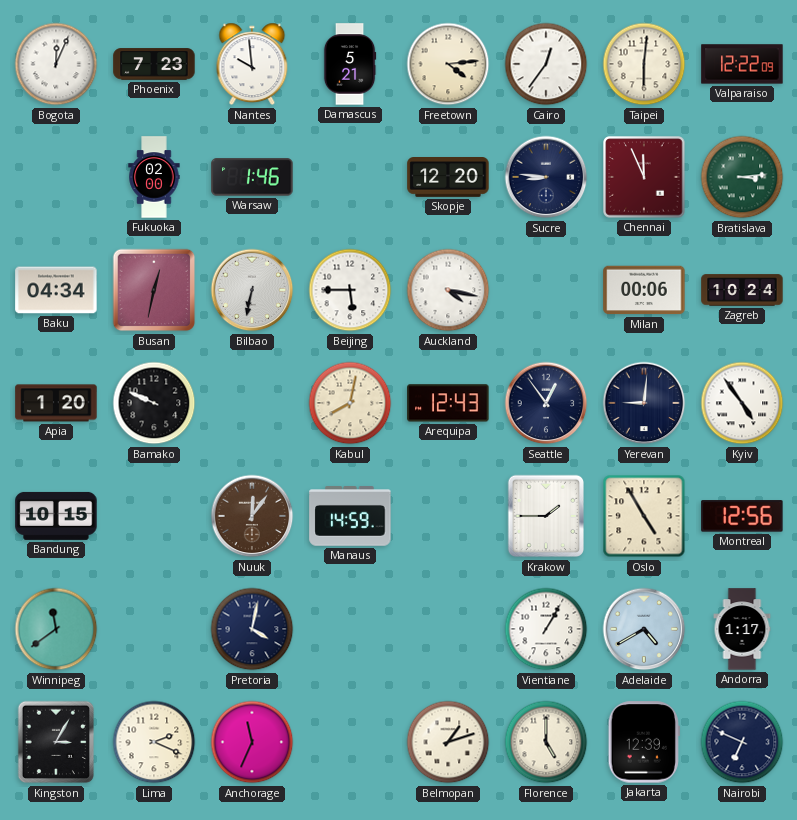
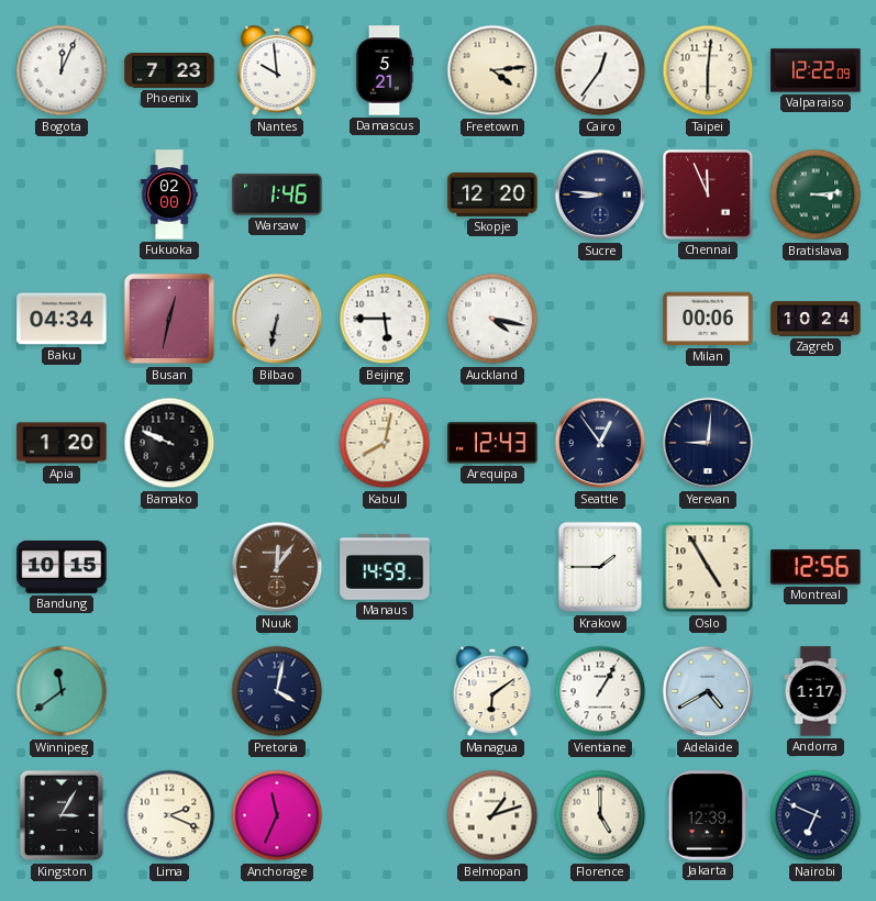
Kyiv: 4:54 -> none (742, 403)
Managua: none -> 6:09 (492, 691)
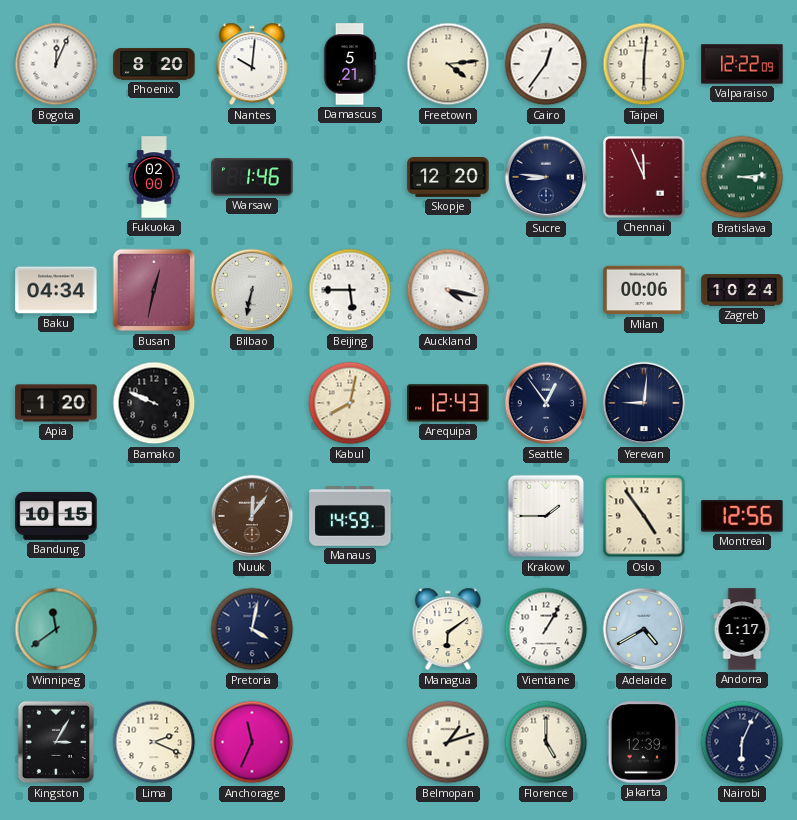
Phoenix: 7:23 -> 8:20 (154, 64)
Nantes: 9:59 -> 10:01 (252, 64)
Oslo: 4:55 -> 4:54 (644, 516)
Nairobi: 6:49 -> 6:04 (742, 742)
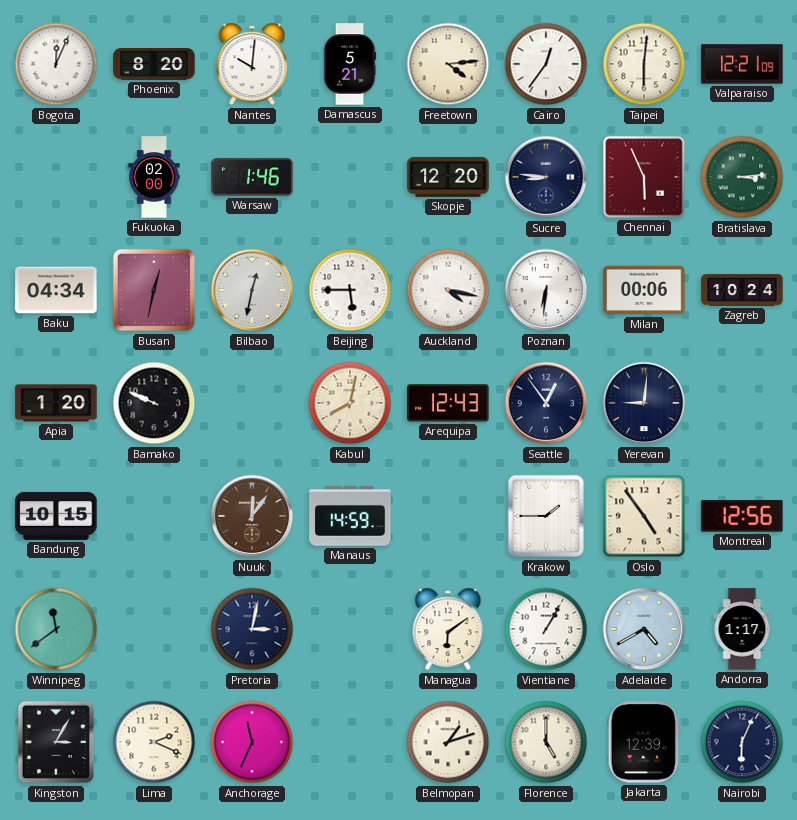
Valparaiso: 12:22 -> 12:21 (742, 64)
Chennai: 11:56 -> 5:56 (644, 177)
Bilbao: 6:32 -> 12:32 (252, 290)
Poznan: none -> 6:31 (546, 290)
Pretoria: 4:02 -> 3:02 (252, 629)
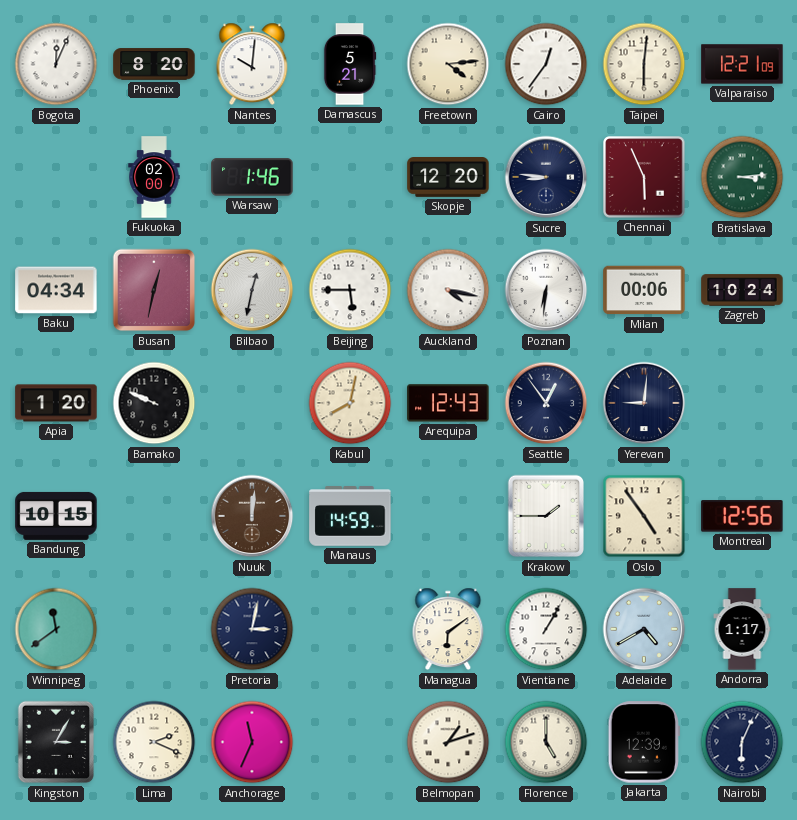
Nuuk: 12:06 -> 12:01 (252, 516)
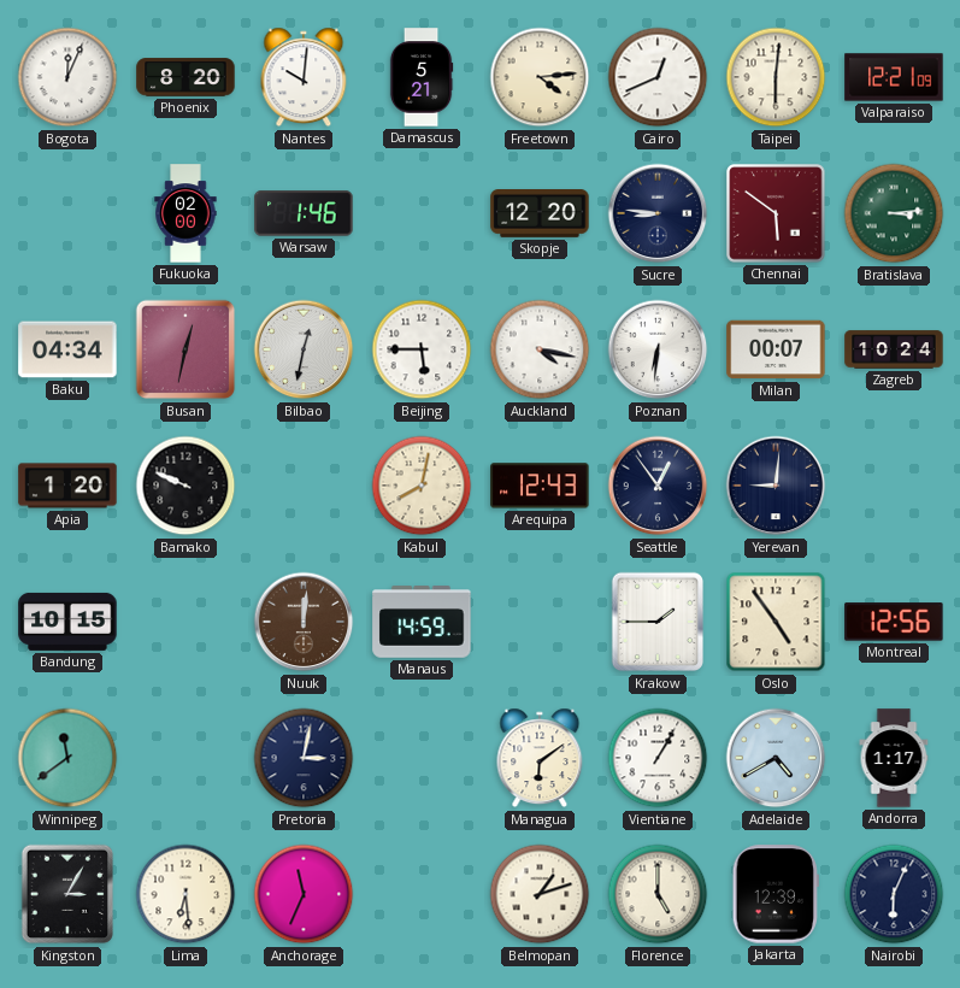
Cairo: 12:36 -> 12:41 (658, 77)
Chennai: 5:56 -> 5:51 (776, 213)
Milan: 00:06 -> 00:07 (776, 349)
Lima: 2:19 -> 6:29 (185, 894)
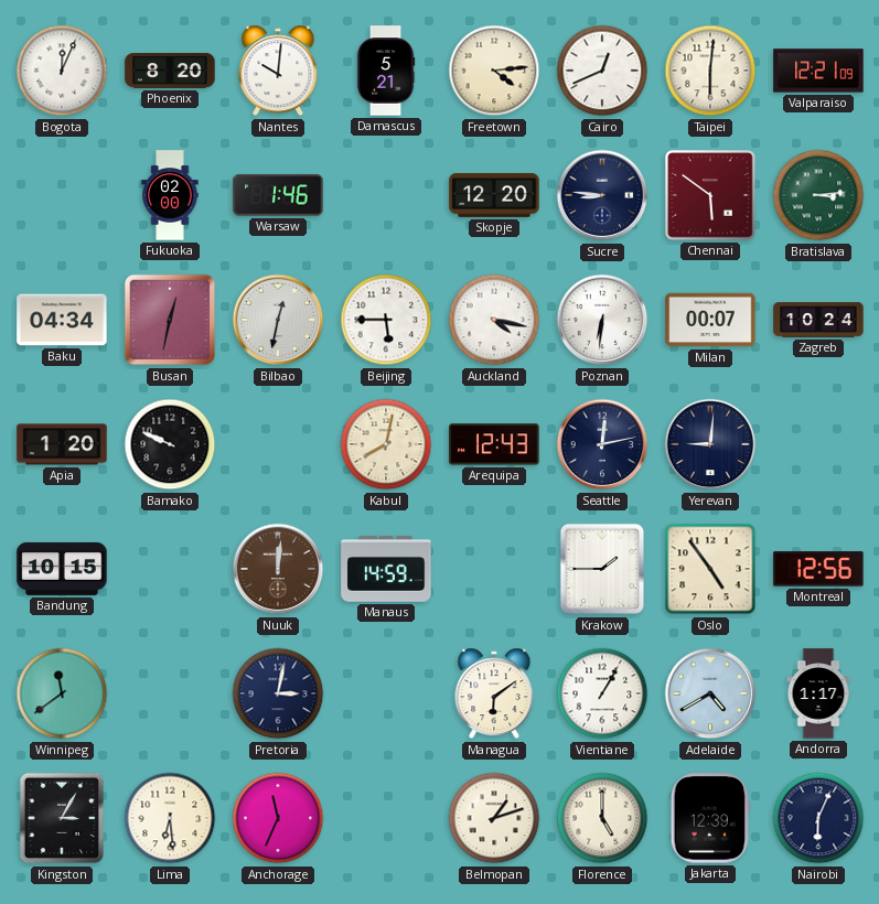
Seattle: 12:54 -> 12:13 (602, 444)
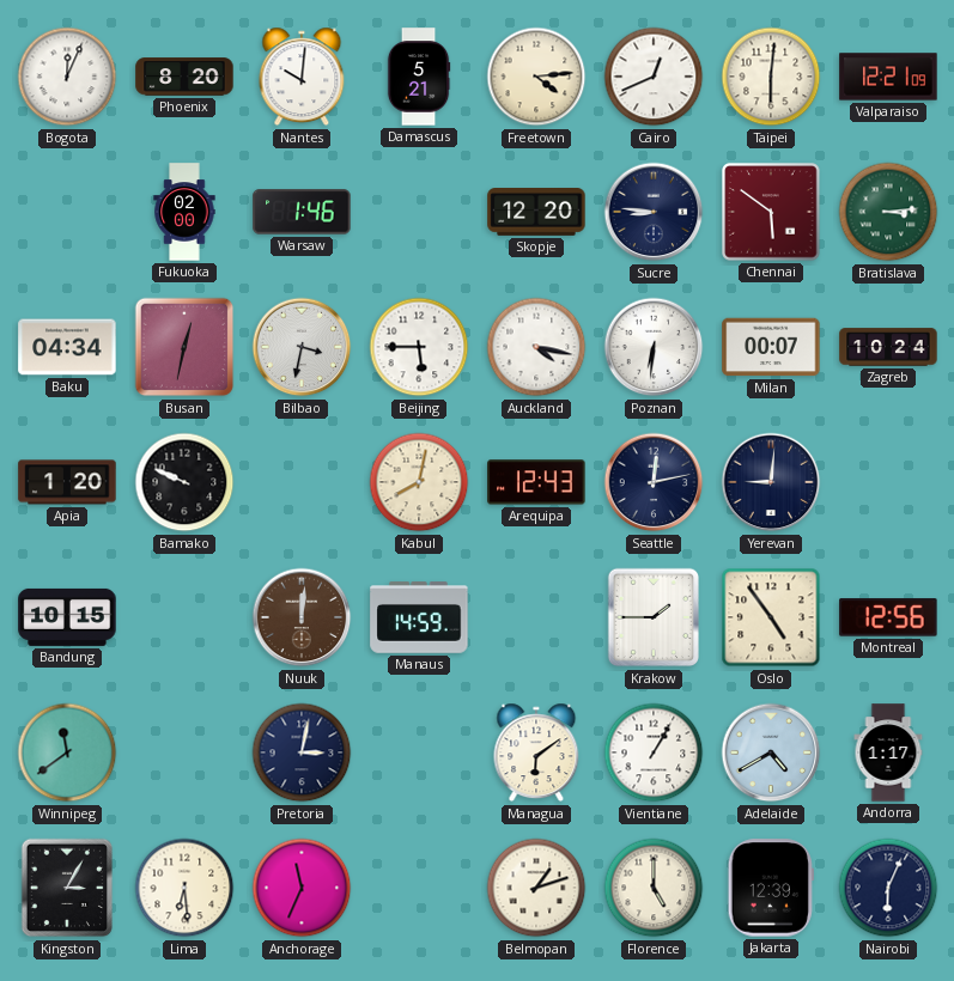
Bilbao: 12:32 -> 3:32 (302, 347)
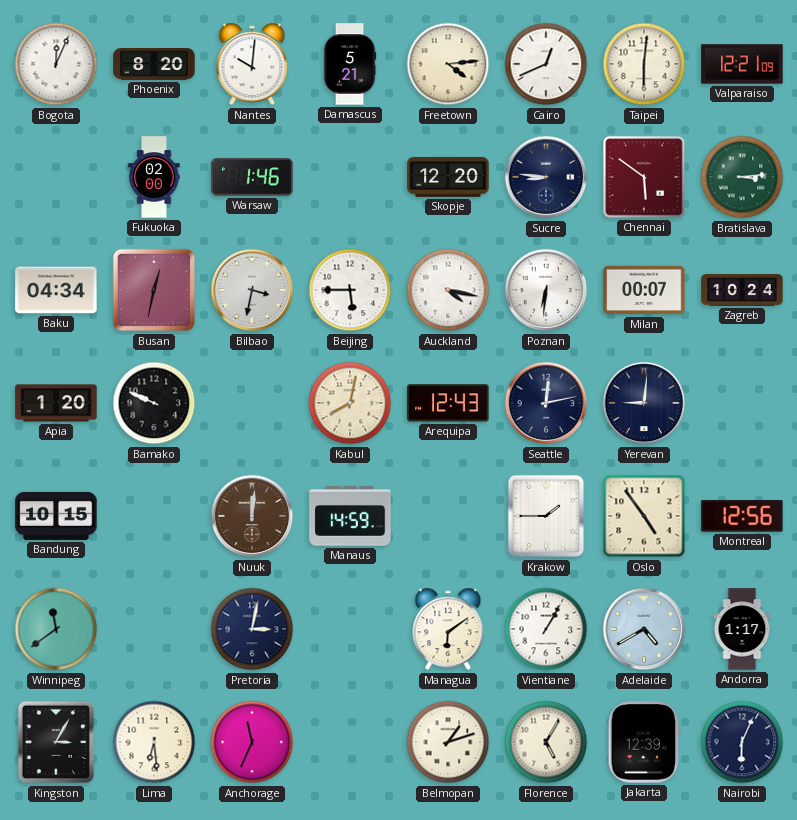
Florence: 5:00 -> 5:05 (546, 742)
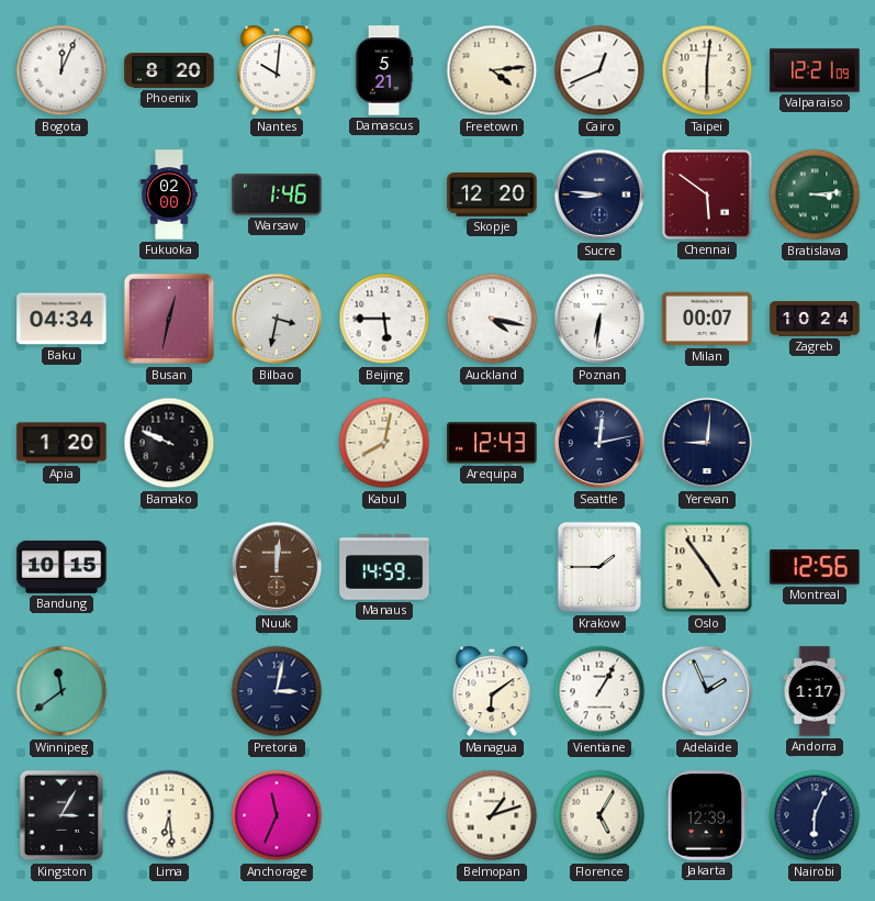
Adelaide: 4:40 -> 1:56 (707, 691)
